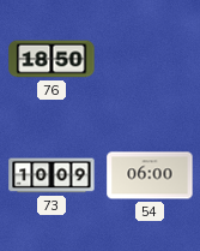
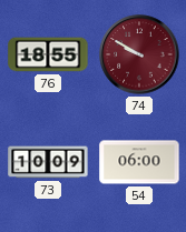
76: 18:50 -> 18:55 (48, 54)
74: none -> 9:50 (139, 54)
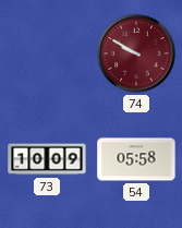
76: 18:55 -> none (48, 54)
54: 06:00 -> 05:58 (136, 159)
